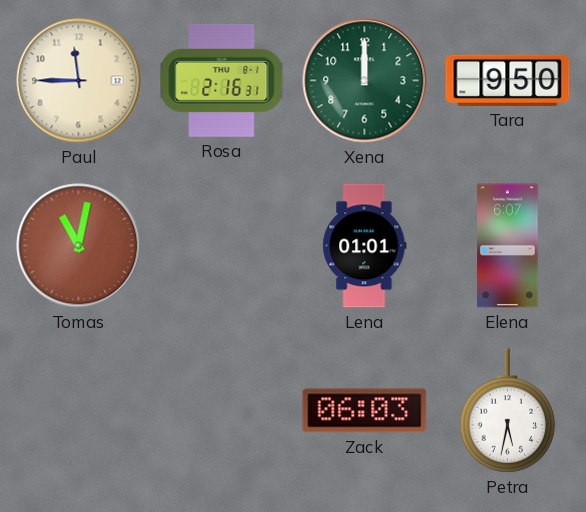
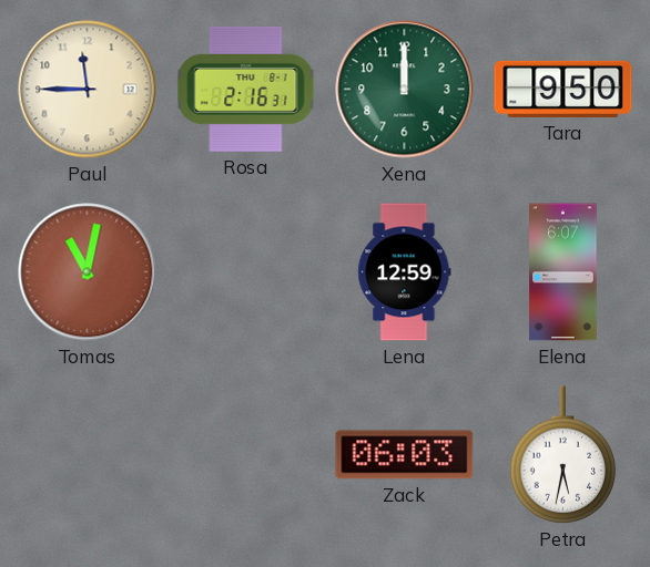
Lena: 01:01 -> 12:59 (405, 272)
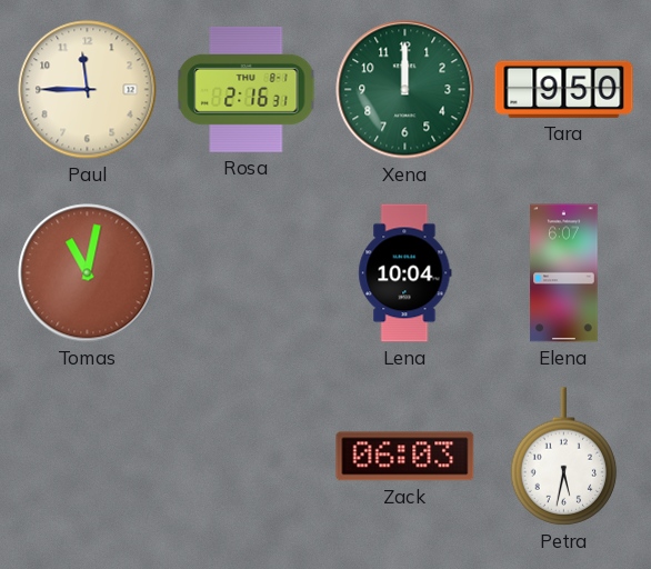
Lena: 12:59 -> 10:04 (405, 273)
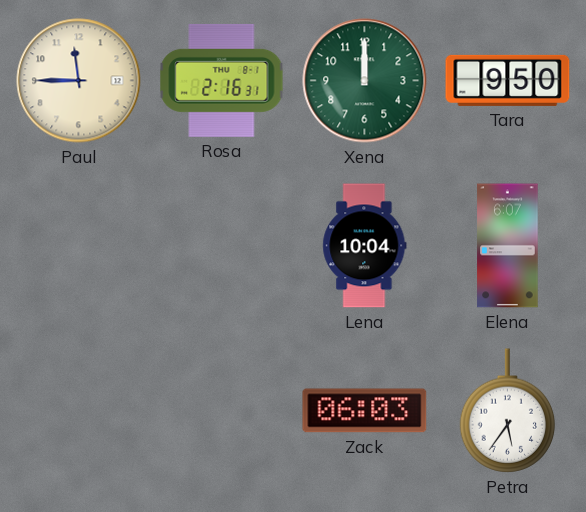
Tomas: 11:02 -> none (88, 273)
Petra: 5:32 -> 5:36 (508, 411)
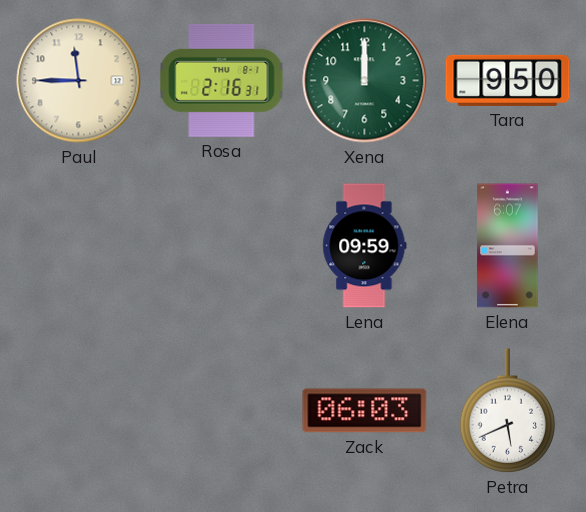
Lena: 10:04 -> 09:59 (365, 246)
Petra: 5:36 -> 5:41 (508, 411)
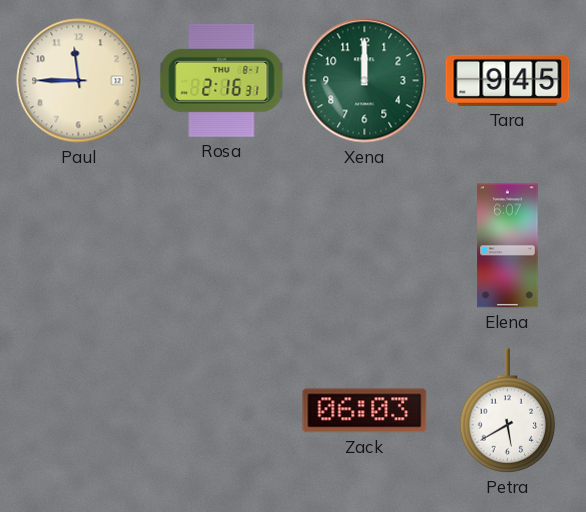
Tara: 9:50 -> 9:45 (508, 80)
Lena: 09:59 -> none (365, 246)
Petra: 5:41 -> 5:40 (508, 411)
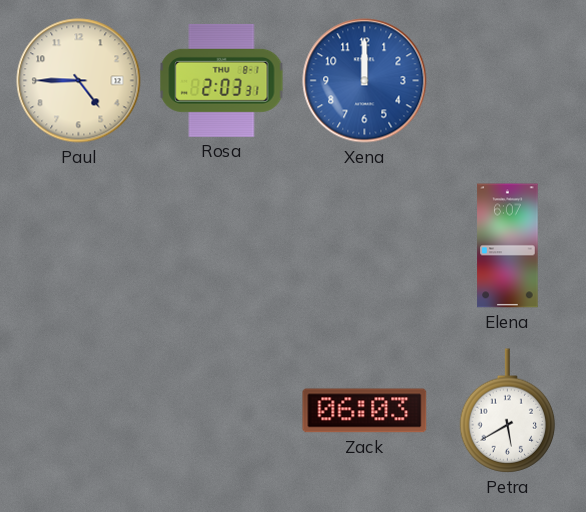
Paul: 11:45 -> 4:45 (79, 81)
Rosa: 2:16 -> 2:03 (222, 80)
Xena dial: green -> blue (365, 81)
Tara: 9:45 -> none (508, 80)
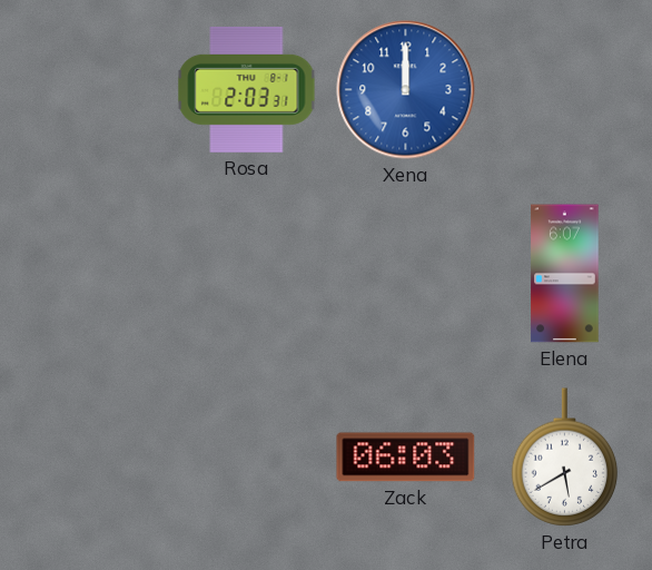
Paul: 4:45 -> none (79, 81)
